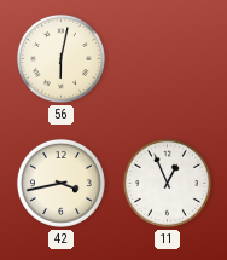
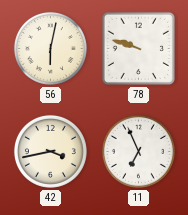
78: none -> 9:48 (138, 48)
11: 12:56 -> 6:56 (138, 151)
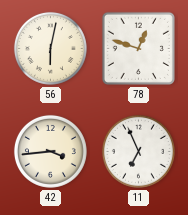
78: 9:48 -> 12:48 (138, 48)
42: 3:43 -> 3:44 (50, 151)
